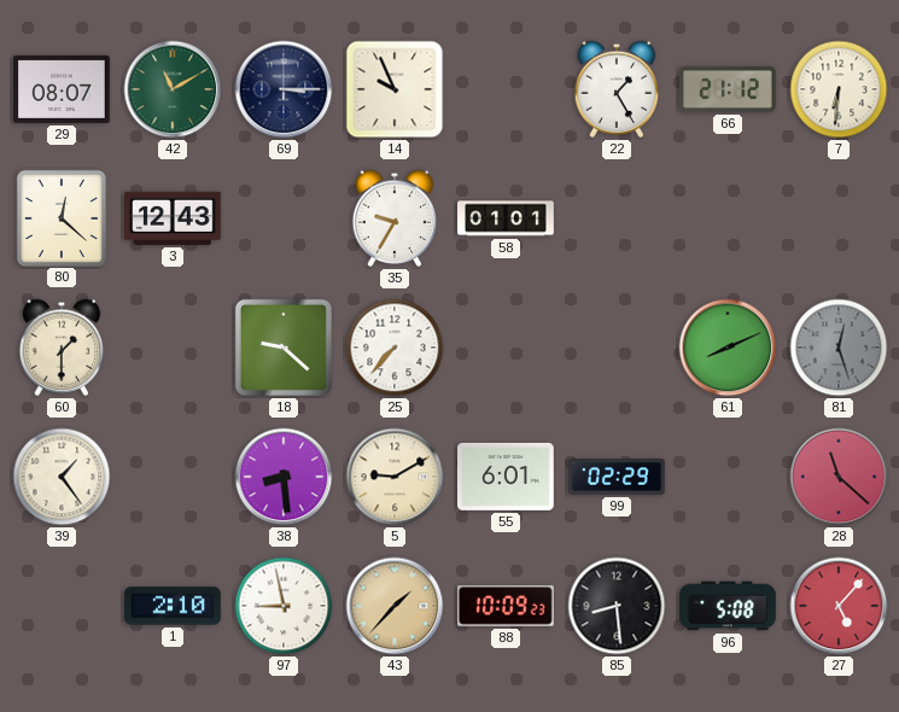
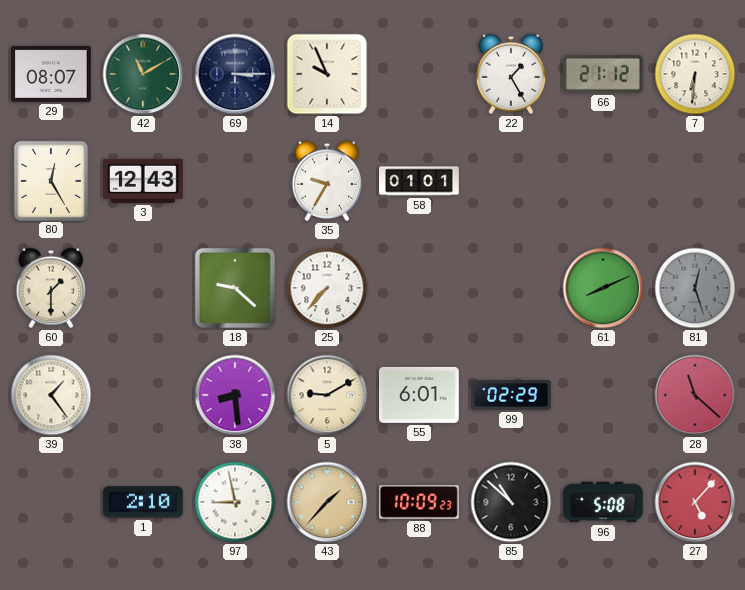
80: 12:22 -> 12:25 (51, 180)
85: 8:29 -> 10:52 (511, 502)
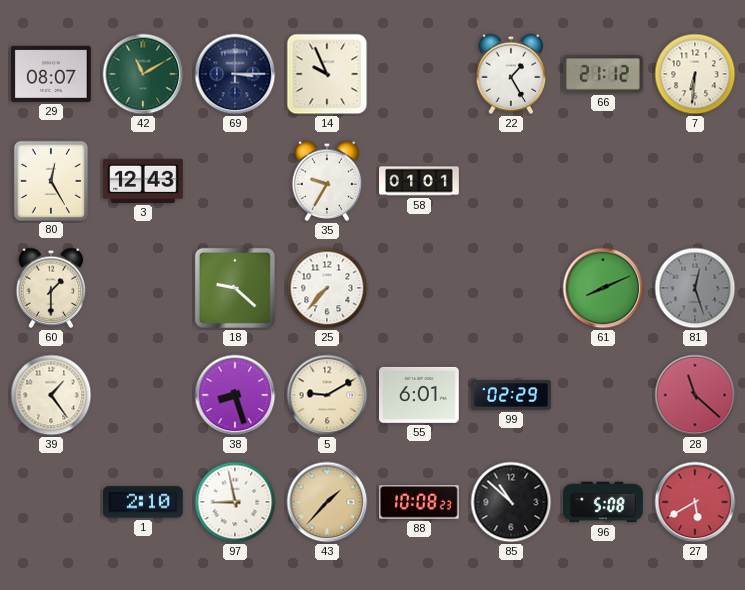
38: 8:29 -> 8:27 (235, 395)
88: 10:09 -> 10:08 (420, 502)
27: 5:07 -> 5:40 (695, 502)
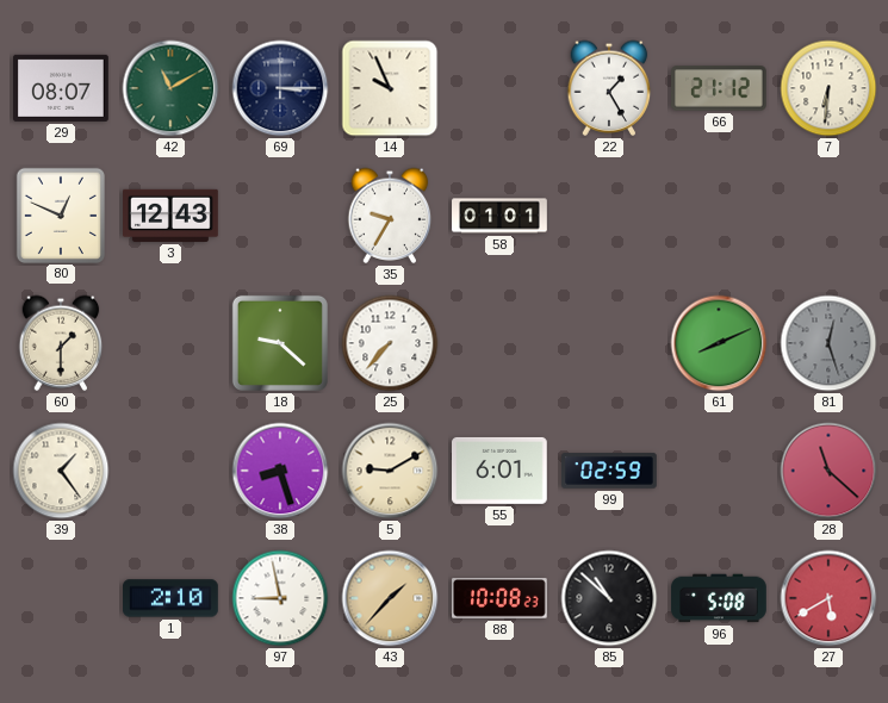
80: 12:25 -> 12:49 (61, 214)
99: 02:29 -> 02:59 (609, 471)
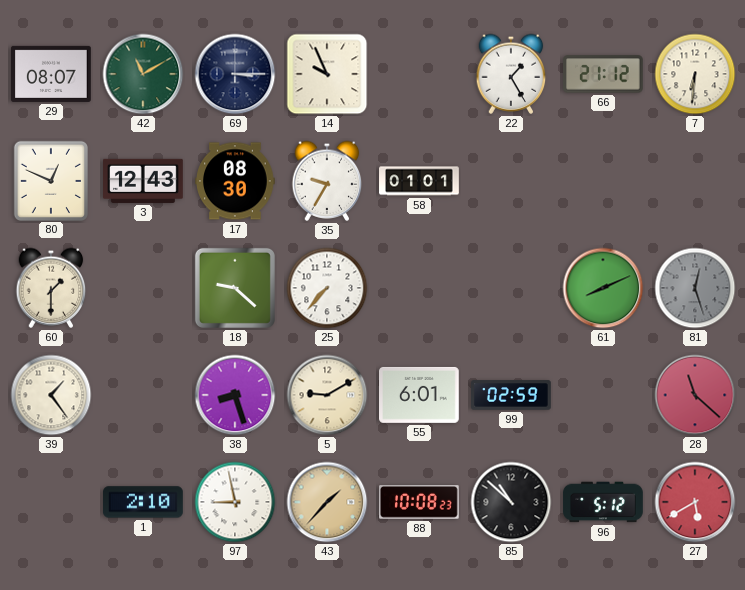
17: none -> 08:30 (236, 181)
96: 5:08 -> 5:12 (603, 502)
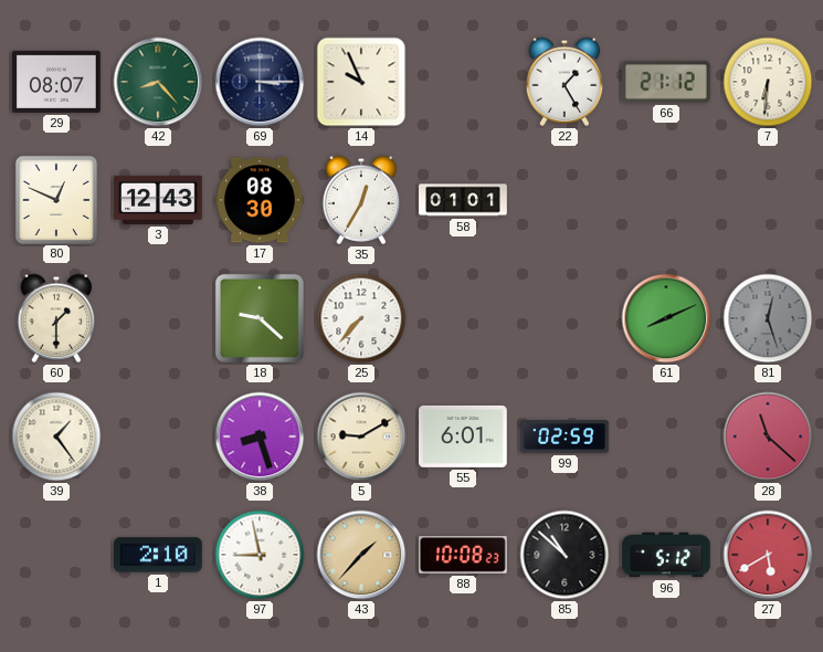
42: 11:10 -> 8:23 (158, 82)
35: 9:35 -> 12:35 (361, 200)
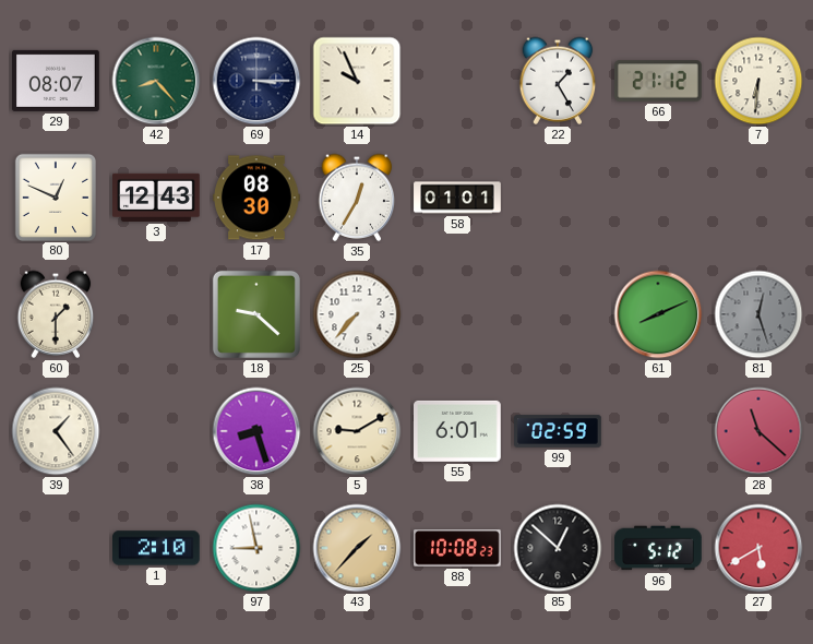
85: 10:52 -> 12:52 (558, 548)
